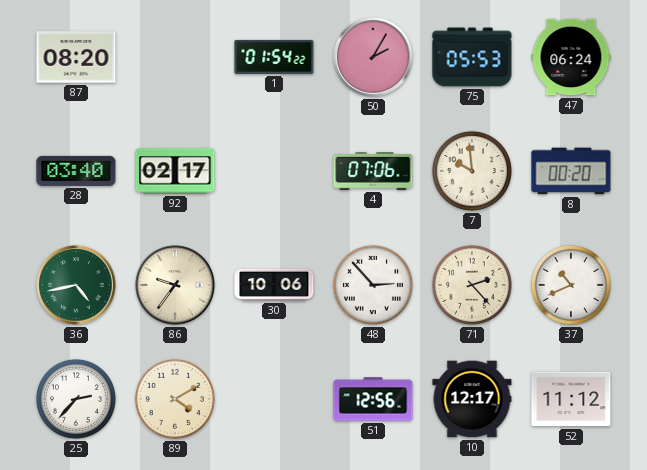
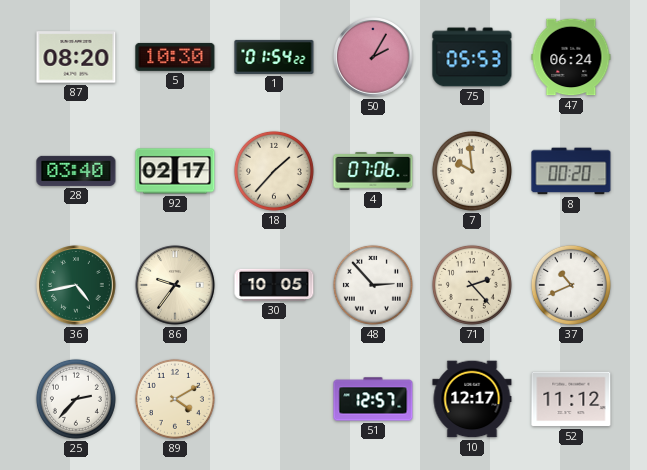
5: none -> 10:30 (175, 57)
18: none -> 1:37 (274, 171)
30: 10:06 -> 10:05 (274, 285)
51: 12:56 -> 12:57 (373, 399)
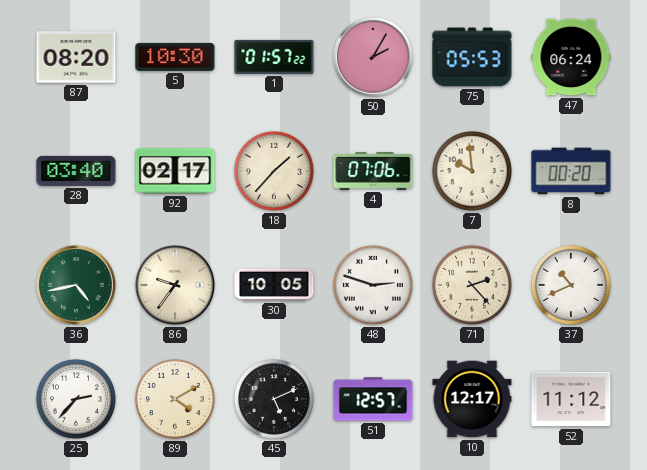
1: 01:54 -> 01:57 (274, 57)
48: 2:53 -> 2:48 (373, 285)
45: none -> 5:11 (274, 399)
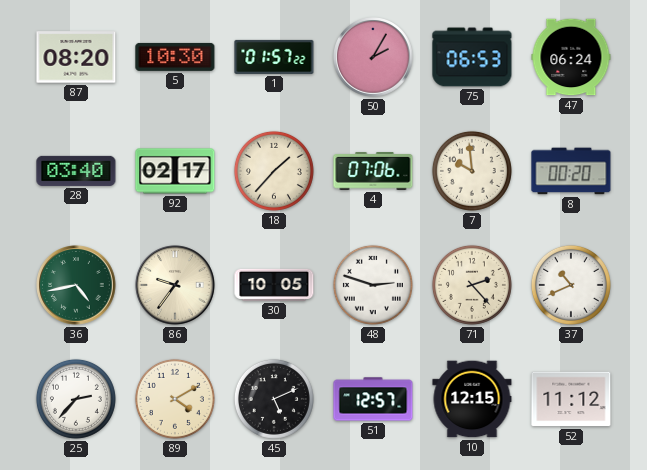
75: 05:53 -> 06:53 (472, 57)
10: 12:17 -> 12:15 (472, 399)
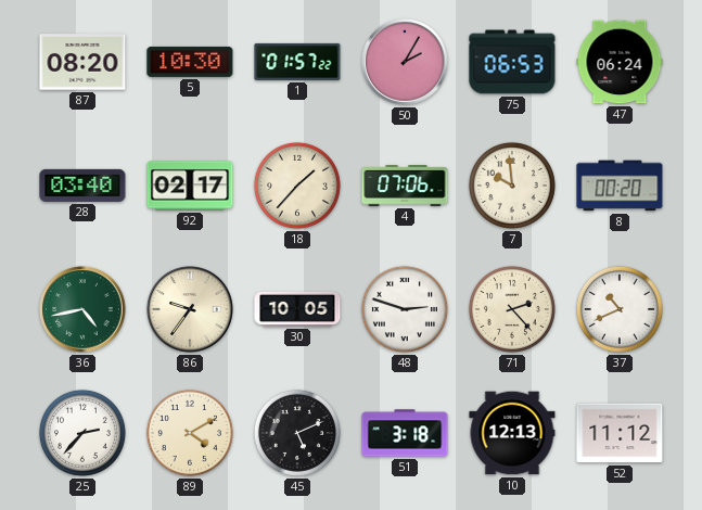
51: 12:57 -> 3:18 (405, 433)
10: 12:15 -> 12:13 (512, 433)
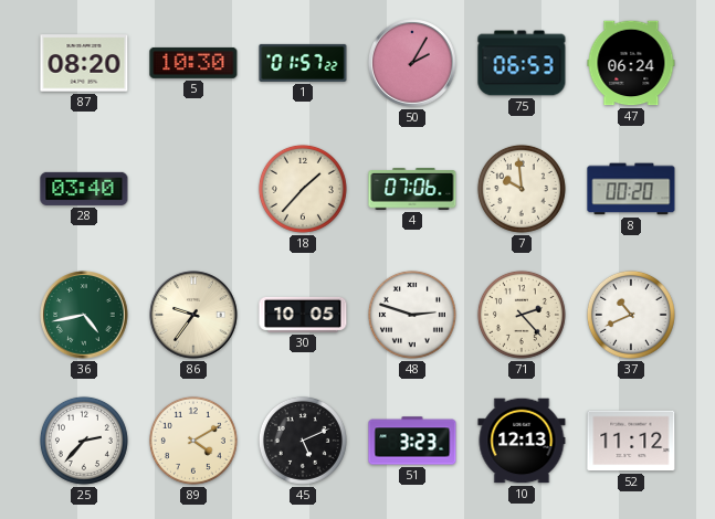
92: 02:17 -> none (190, 186)
51: 3:18 -> 3:23 (412, 441)
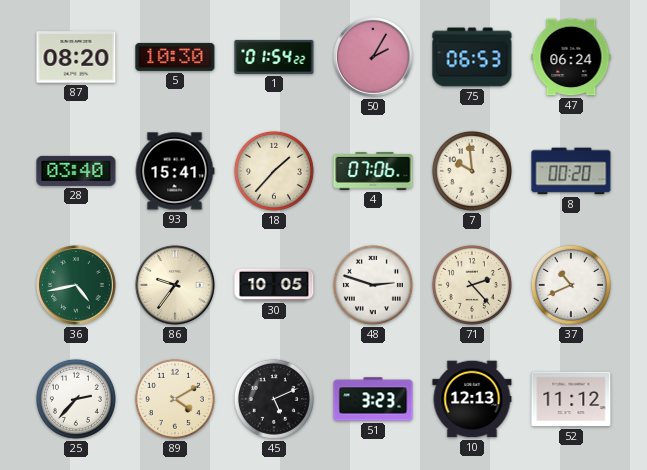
1: 01:57 -> 01:54 (274, 57)
93: none -> 15:41 (175, 171)
